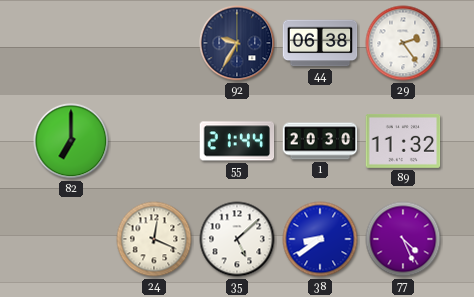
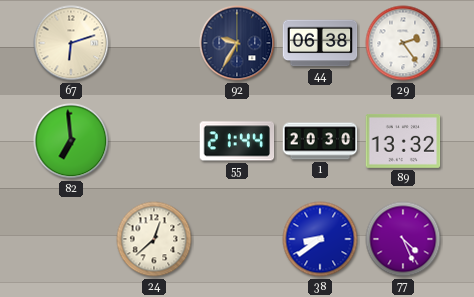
67: none -> 6:12 (71, 43)
82: 7:00 -> 6:59 (71, 141)
89: 11:32 -> 13:32 (403, 141)
24: 12:19 -> 12:38 (154, 239)
35: 5:08 -> none (237, 239)
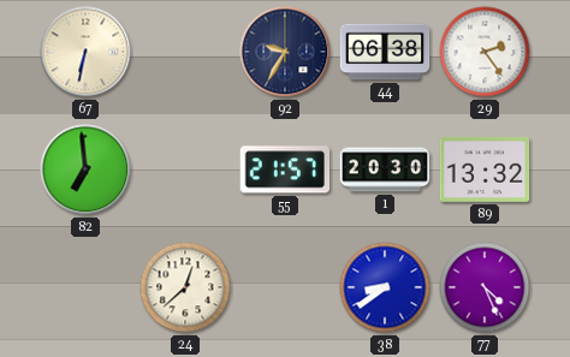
67: 6:12 -> 6:32 (85, 52)
55: 21:44 -> 21:57 (285, 169)
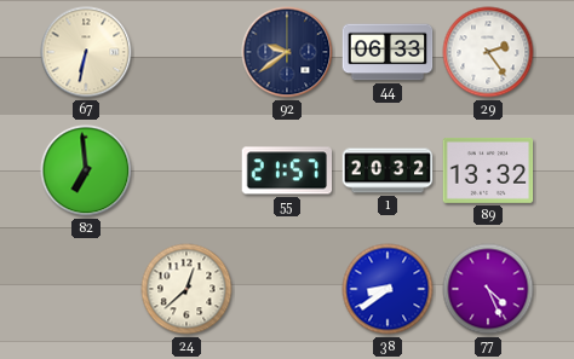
92: 9:35 -> 9:39 (287, 52)
44: 06:38 -> 06:33 (388, 52)
1: 20:30 -> 20:32 (388, 170)
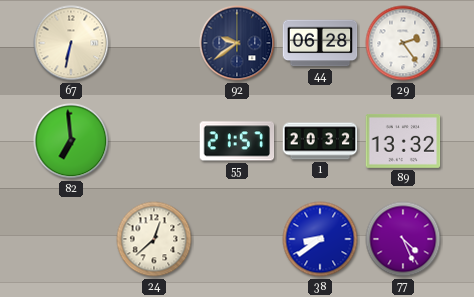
44: 06:33 -> 06:28 (320, 43)
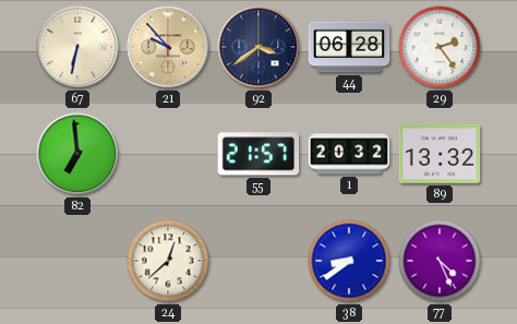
21: none -> 9:53 (168, 47)
92: 9:39 -> 3:39 (258, 47)
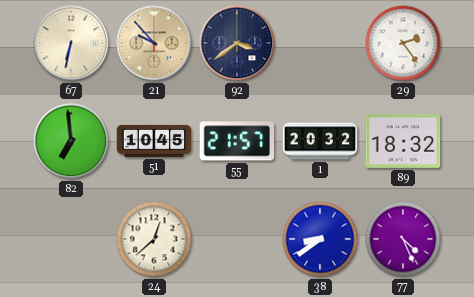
44: 06:28 -> none (349, 47)
51: none -> 10:45 (154, 141)
89: 13:32 -> 18:32 (403, 141)
